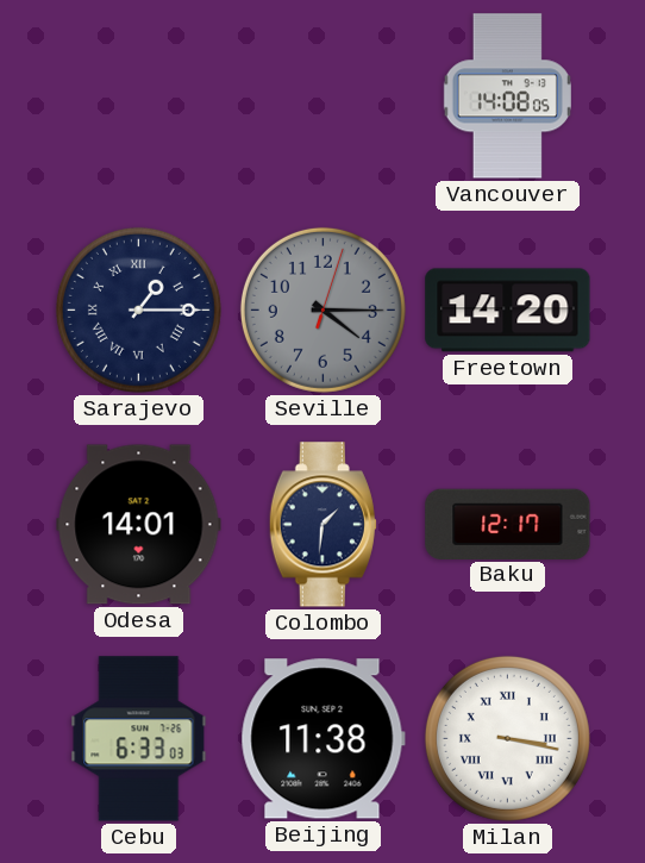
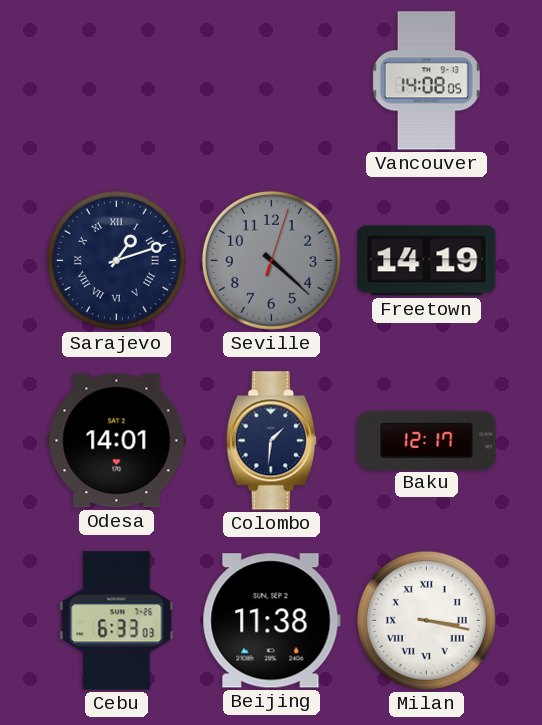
Sarajevo: 1:15 -> 1:12 (116, 260)
Seville: 4:15 -> 4:22 (271, 260)
Freetown: 14:20 -> 14:19 (427, 261)
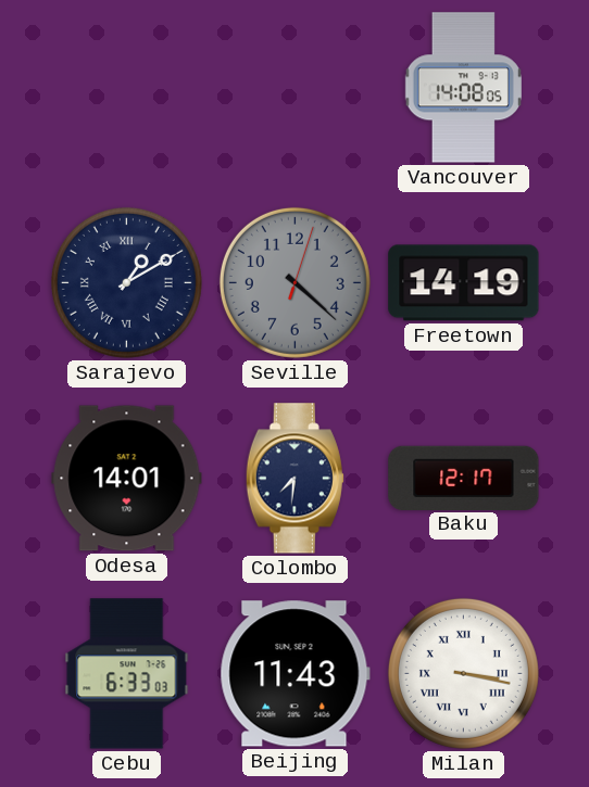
Sarajevo: 1:12 -> 1:10 (126, 282)
Colombo: 1:31 -> 7:31 (294, 479)
Beijing: 11:38 -> 11:43 (294, 674)
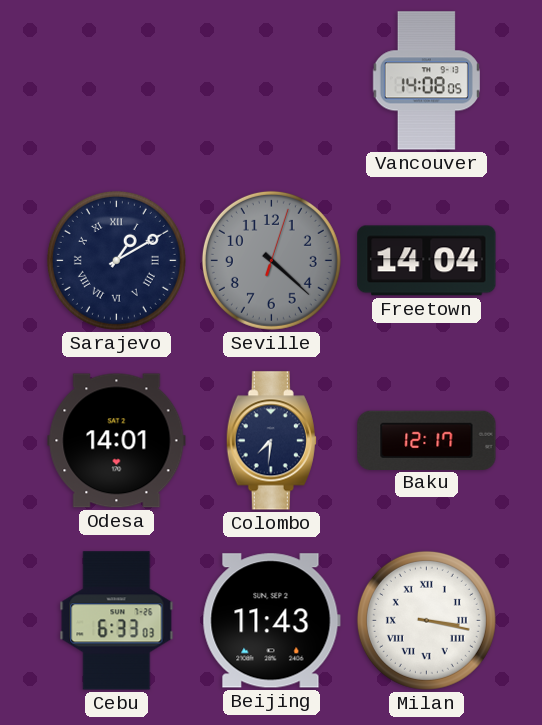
Freetown: 14:19 -> 14:04 (427, 261)
